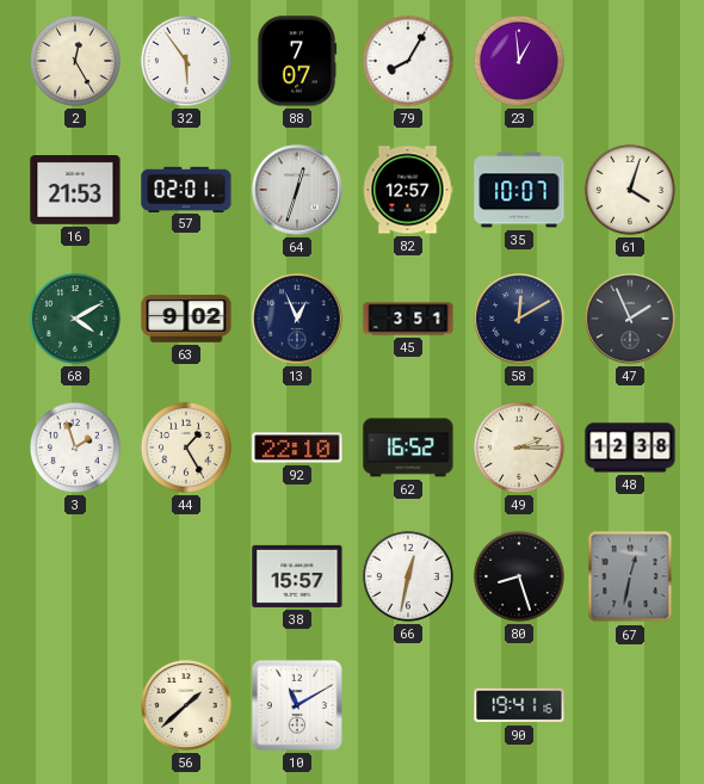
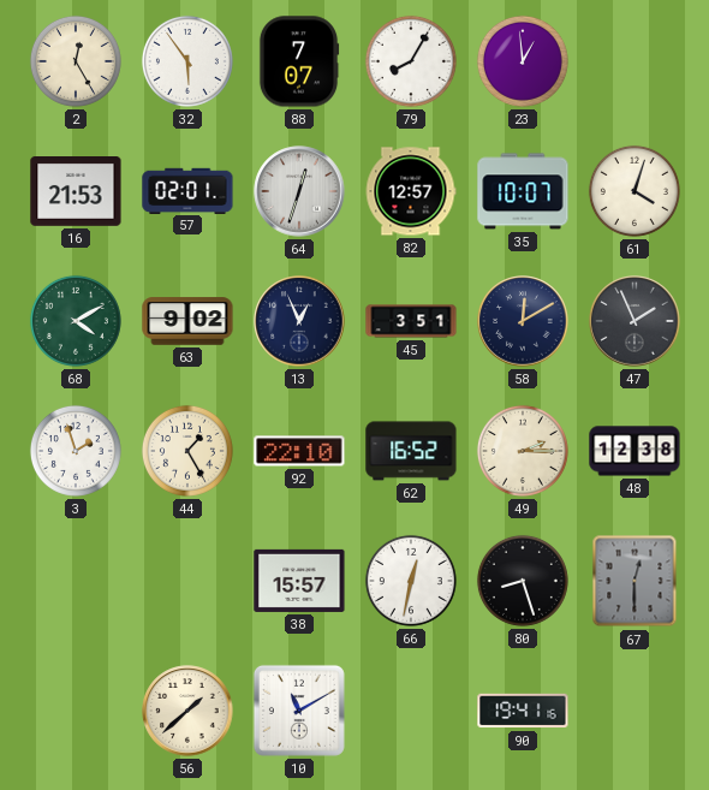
67: 12:32 -> 12:30 (634, 581)
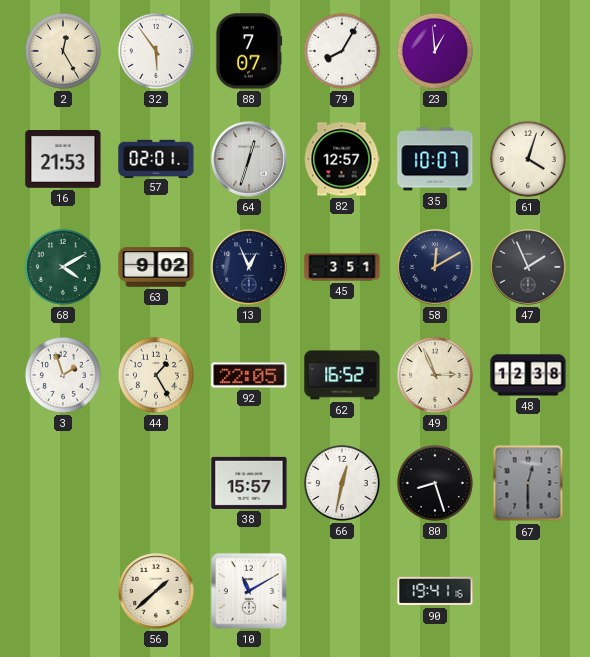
92: 22:10 -> 22:05 (249, 375)
49: 2:15 -> 2:56 (435, 375)
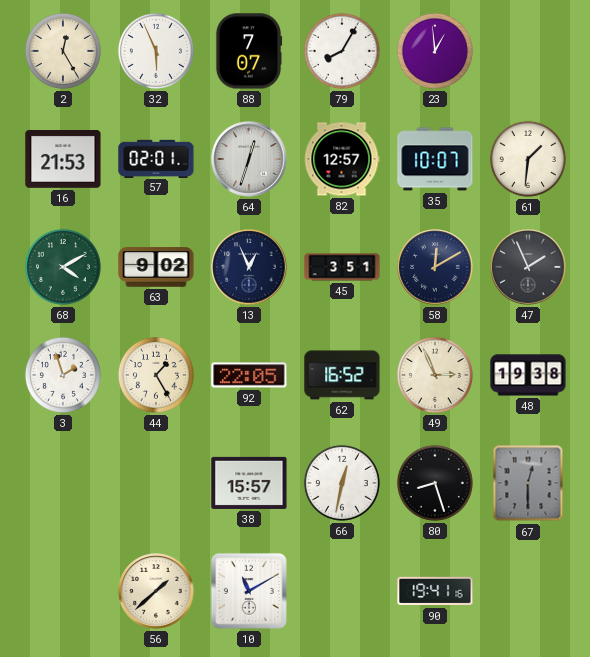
32: 5:54 -> 5:56 (156, 51)
61: 4:03 -> 1:31 (528, 159)
48: 12:38 -> 19:38 (528, 375)
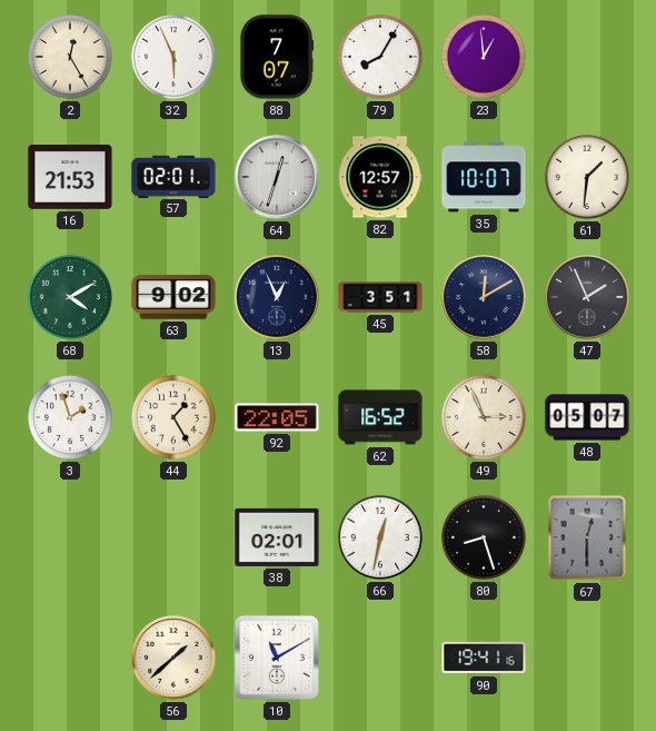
48: 19:38 -> 05:07 (587, 417)
38: 15:57 -> 02:01 (277, 537)
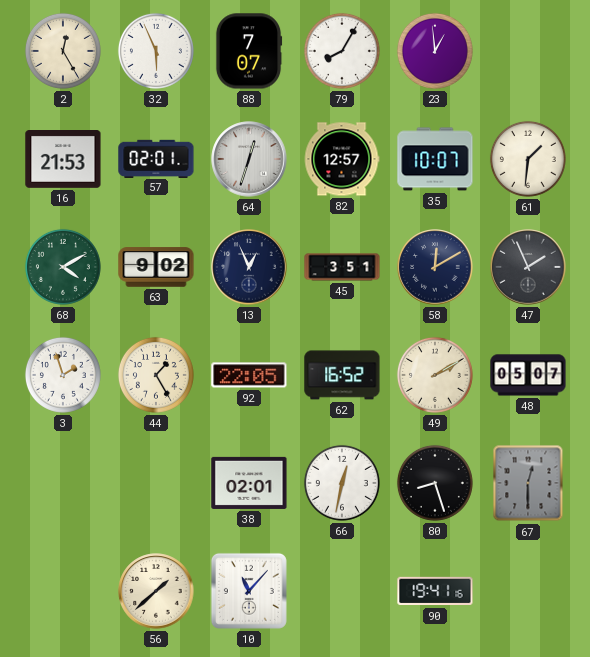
49: 2:56 -> 2:10 (435, 375)
10: 11:10 -> 11:07 (249, 591)
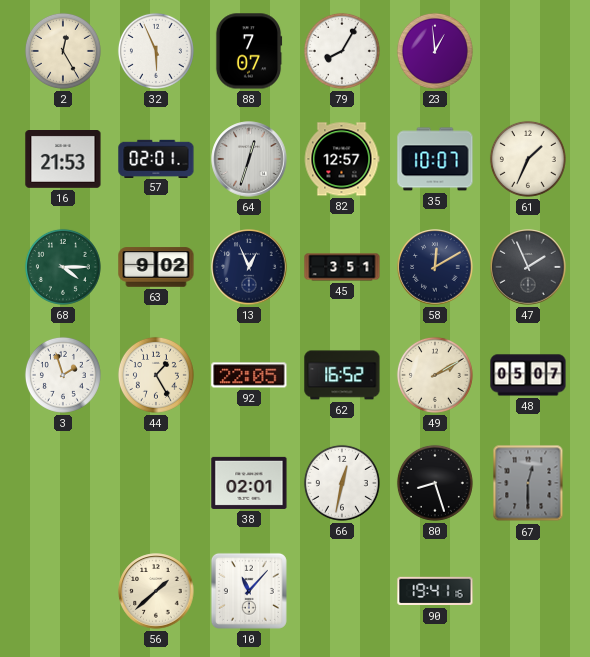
61: 1:31 -> 1:34 (528, 159)
68: 4:10 -> 4:15 (63, 267)
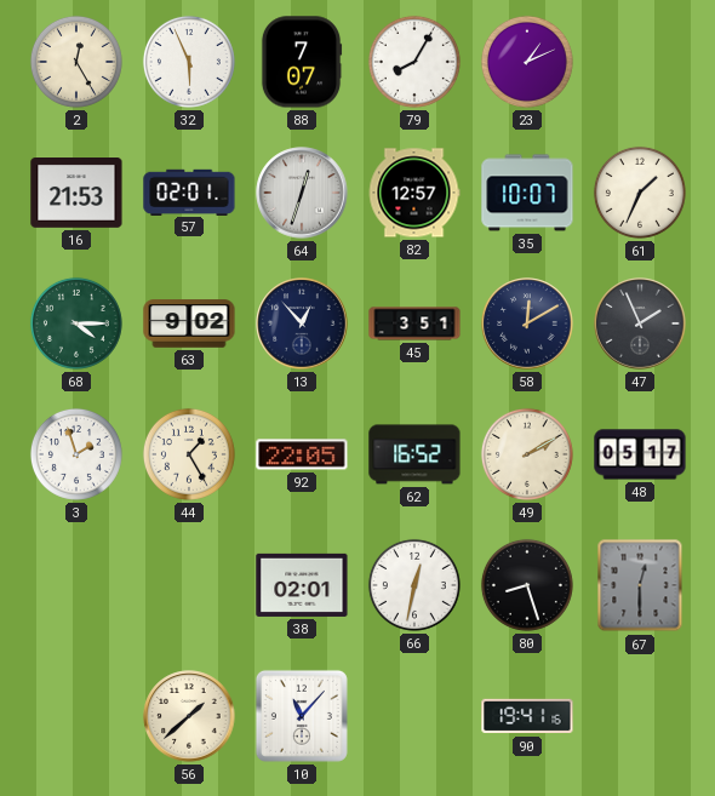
23: 12:59 -> 1:11 (527, 62)
13: 12:56 -> 12:53 (302, 323)
48: 05:07 -> 05:17 (640, 454)
